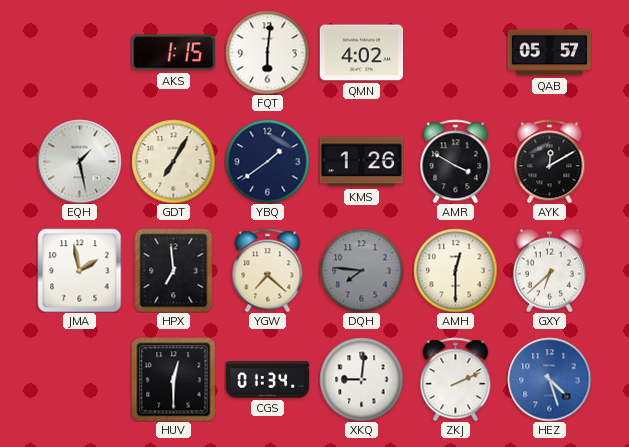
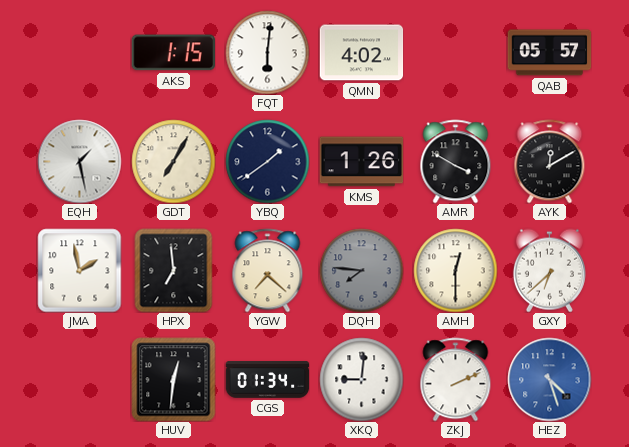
HUV: 12:30 -> 12:31 (173, 379)
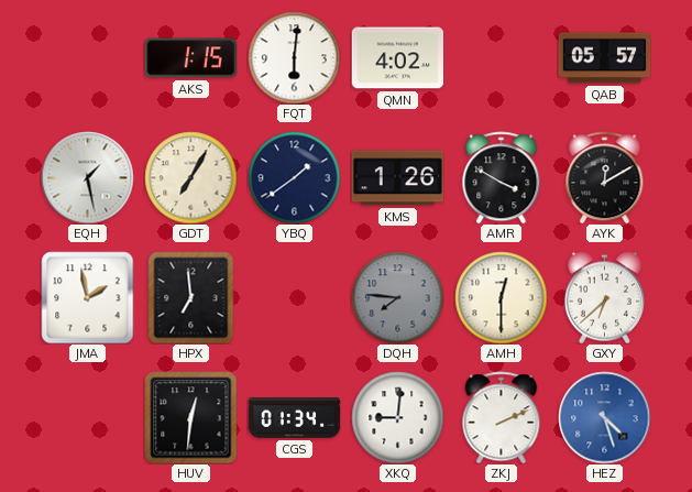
YGW: 7:22 -> none (268, 270)
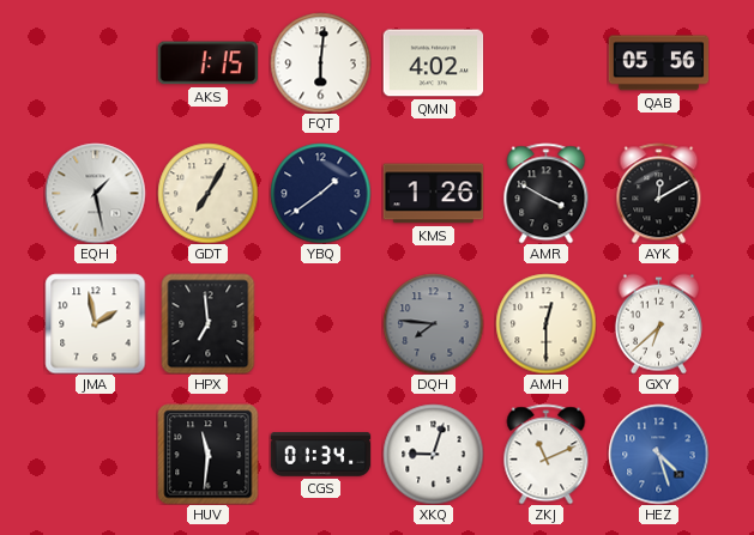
QAB: 05:57 -> 05:56 (658, 63)
HUV: 12:31 -> 11:31 (207, 454)
XKQ: 9:01 -> 9:03 (433, 454)
ZKJ: 2:11 -> 11:11 (547, 454)
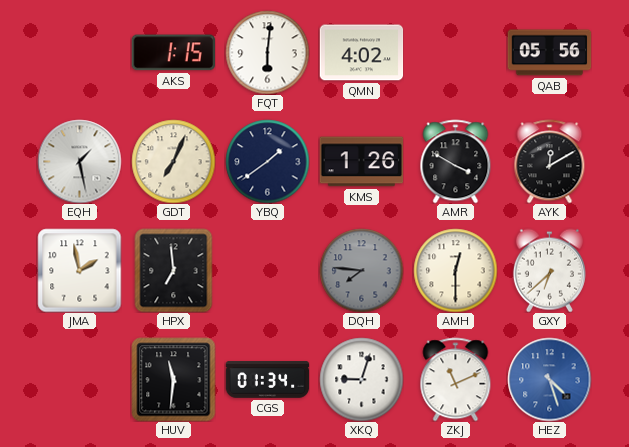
GDT: 7:05 -> 7:04 (173, 161)
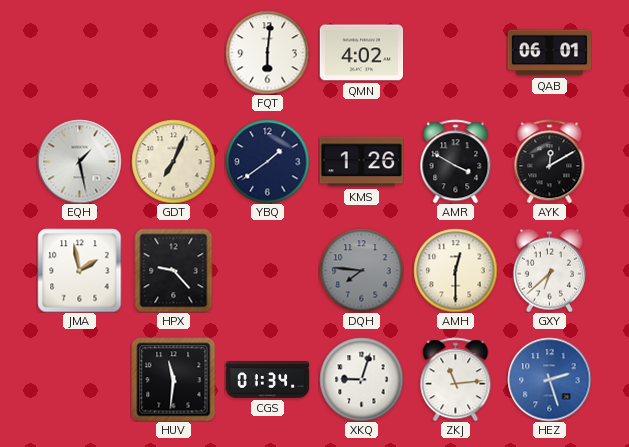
AKS: 1:15 -> none (173, 53)
QAB: 05:56 -> 06:01 (549, 53)
HPX: 6:59 -> 9:23 (174, 270)
ZKJ: 11:11 -> 11:14 (456, 379)
HEZ: 4:27 -> 2:27 (549, 379)
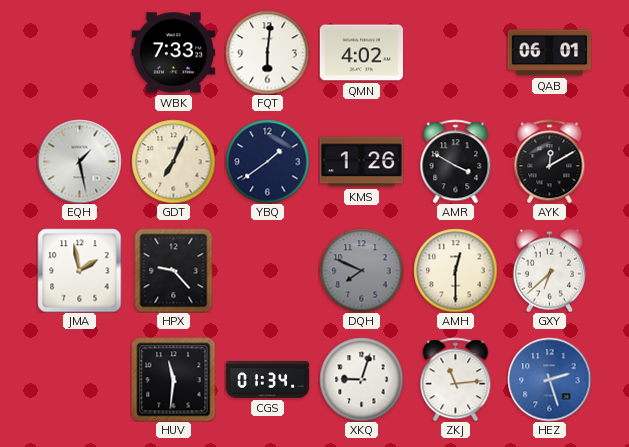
WBK: none -> 7:33 (173, 53)
DQH: 7:46 -> 7:49 (361, 270)
